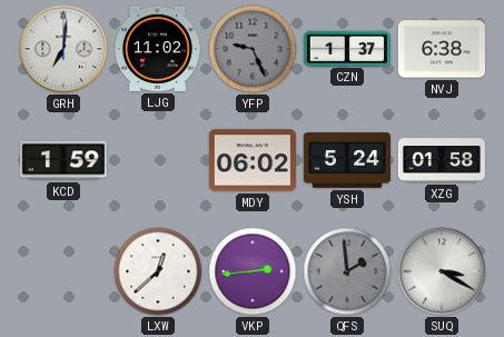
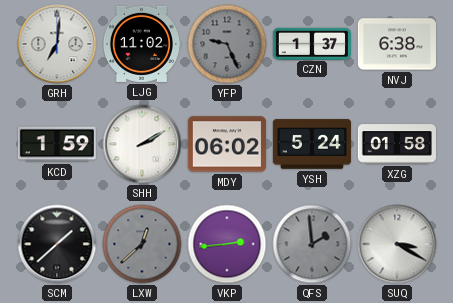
SHH: none -> 2:10 (142, 144)
SCM: none -> 1:38 (57, 244)
LXW dial: white -> grey (142, 244)
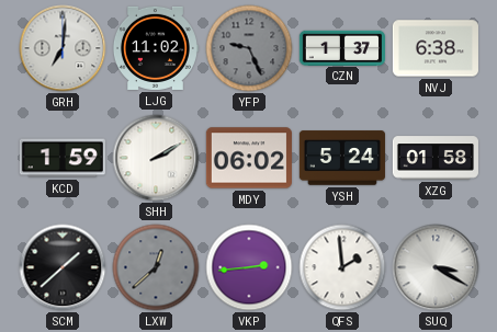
QFS dial: grey -> white (342, 267)
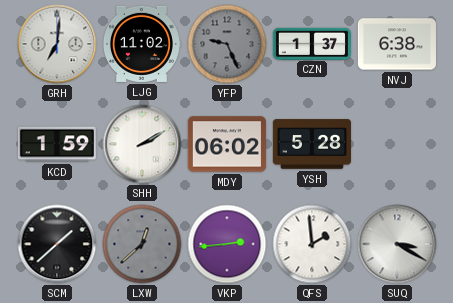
YSH: 5:24 -> 5:28 (312, 144)
XZG: 01:58 -> none (436, 158)
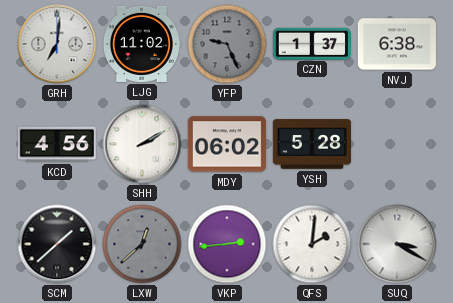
KCD: 1:59 -> 4:56 (57, 144)
QFS: 1:59 -> 2:01 (312, 244)
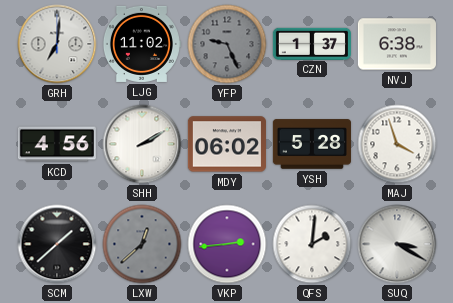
MAJ: none -> 3:57 (397, 144)
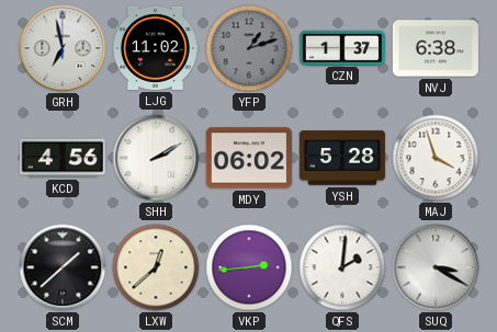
GRH: 7:01 -> 6:58 (63, 48)
YFP: 9:26 -> 1:12 (249, 48)
LXW dial: grey -> cream (156, 267)
